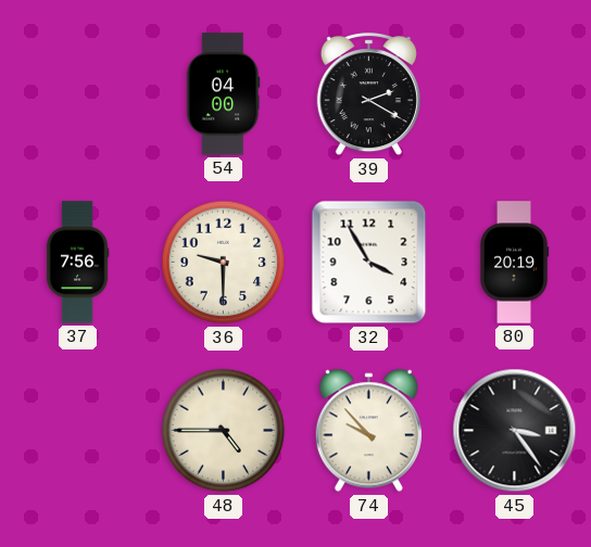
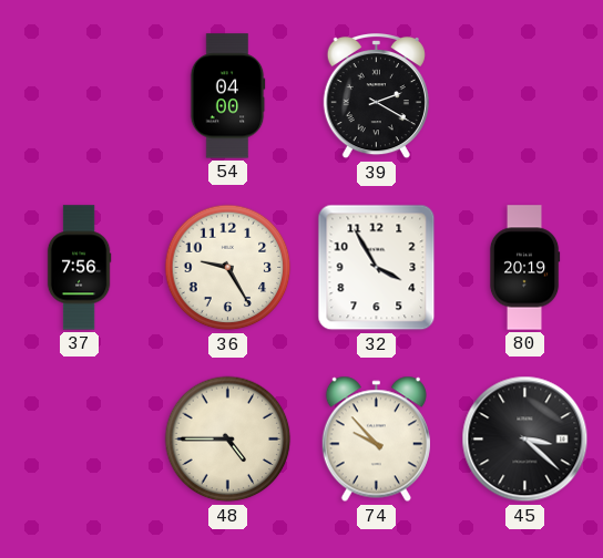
36: 9:30 -> 9:25 (228, 268)
45: 3:24 -> 3:22 (525, 440)
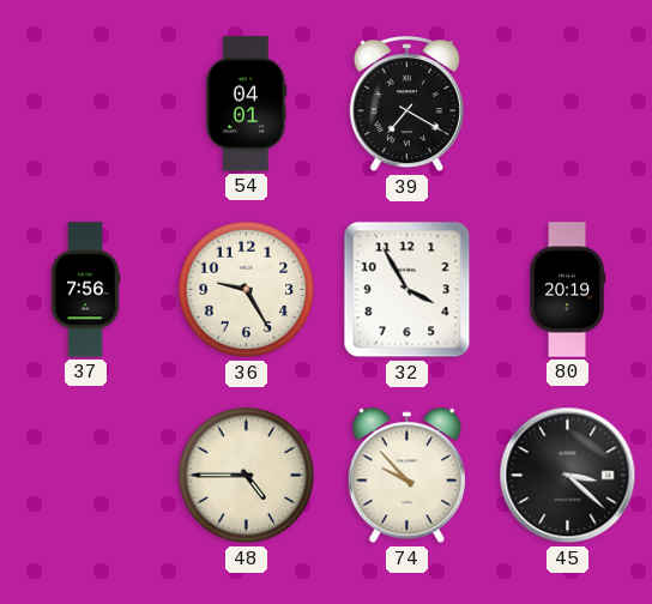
54: 04:00 -> 04:01 (246, 104)
39: 2:20 -> 7:20 (406, 104)
